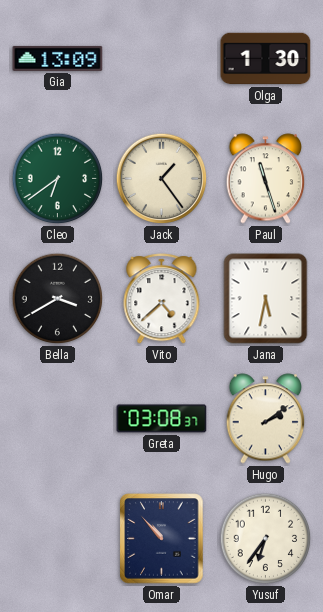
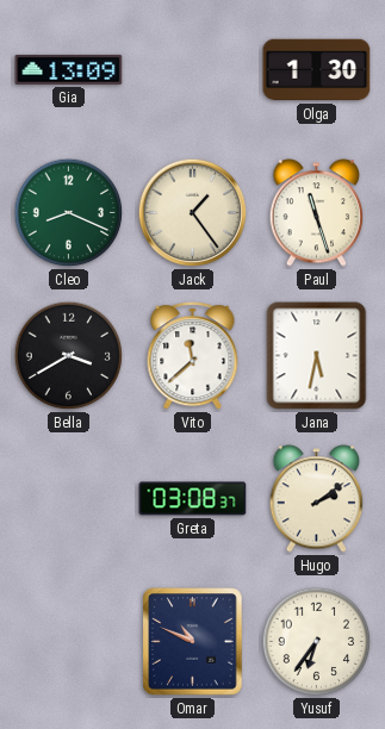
Cleo: 6:39 -> 8:19 (69, 213)
Vito: 4:38 -> 11:38 (193, 356)
Omar: 10:53 -> 10:49 (193, 642)
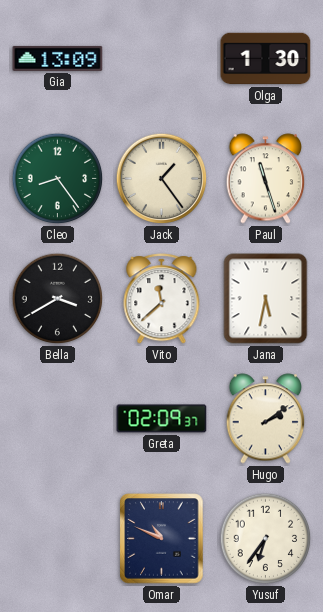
Cleo: 8:19 -> 8:24 (58, 179)
Greta: 03:08 -> 02:09 (162, 419)
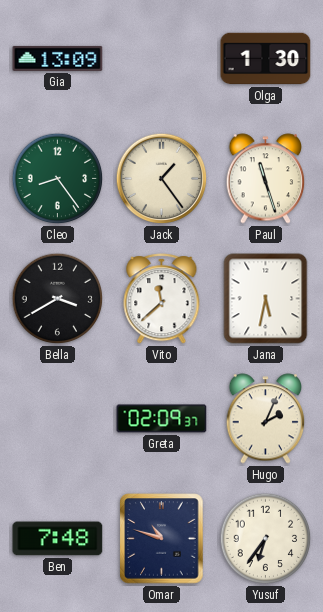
Hugo: 2:09 -> 2:04 (266, 419)
Ben: none -> 7:48 (58, 539)
Omar: 10:49 -> 10:48 (162, 539)
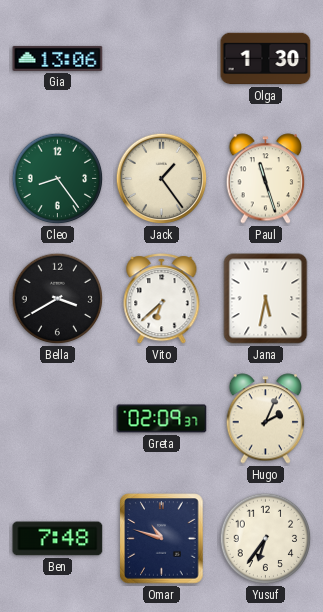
Gia: 13:09 -> 13:06 (58, 58)
Vito: 11:38 -> 6:38 (162, 299)
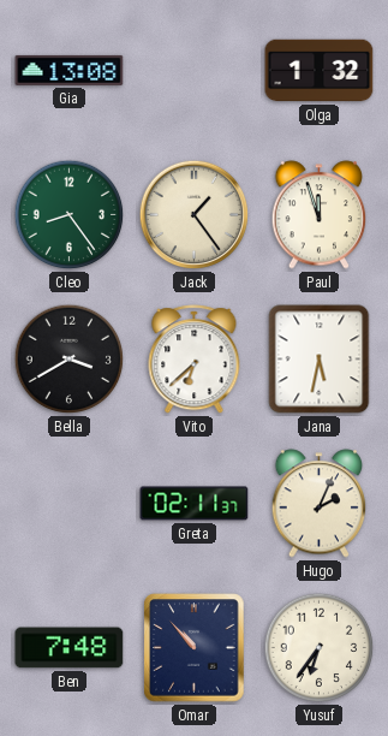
Gia: 13:06 -> 13:08 (70, 70)
Olga: 1:30 -> 1:32 (320, 71)
Paul: 11:27 -> 11:57 (320, 215)
Greta: 02:09 -> 02:11 (195, 504)
Omar: 10:48 -> 10:53 (195, 648)
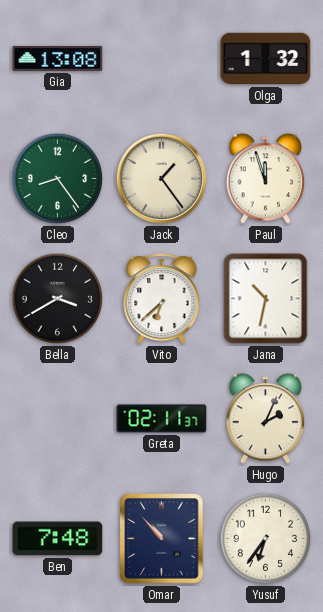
Jana: 5:32 -> 10:32 (266, 299)
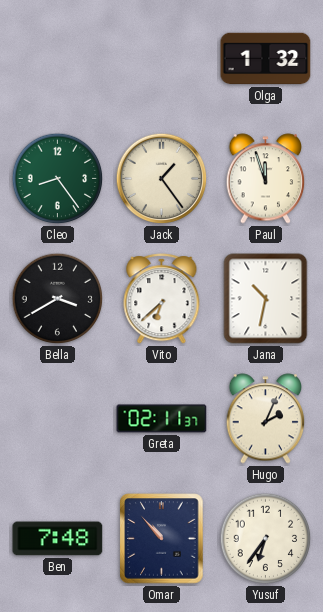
Gia: 13:08 -> none (58, 58)
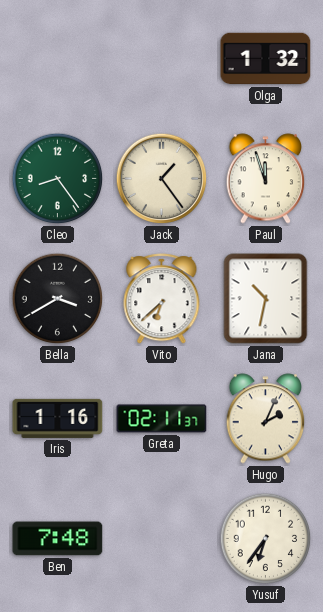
Iris: none -> 1:16 (58, 418)
Omar: 10:53 -> none (162, 539)
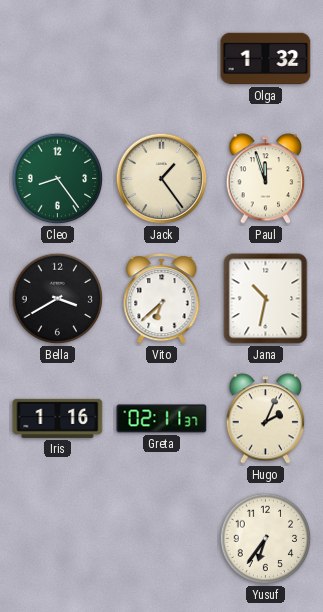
Ben: 7:48 -> none (58, 539)
